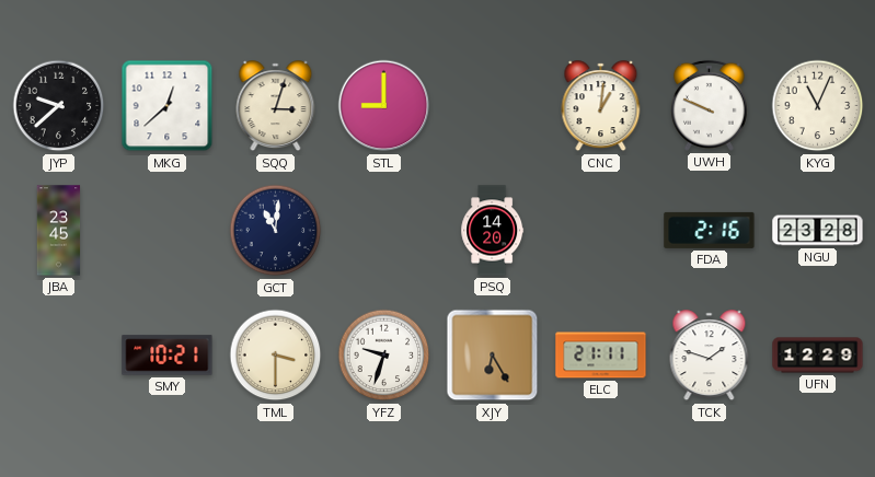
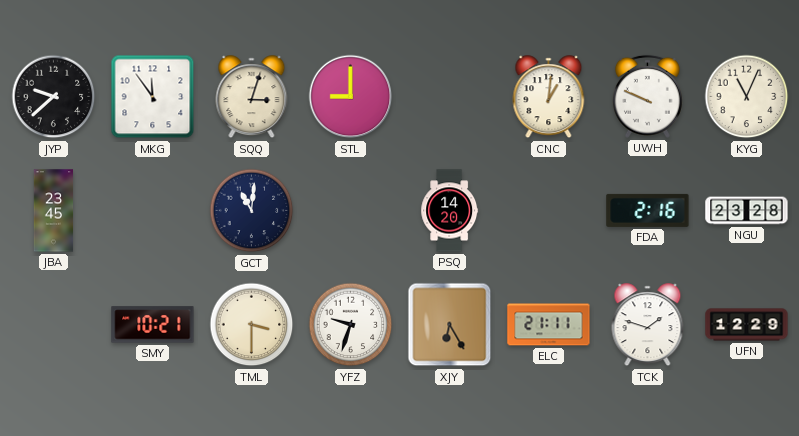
MKG: 12:38 -> 11:54 (153, 97)
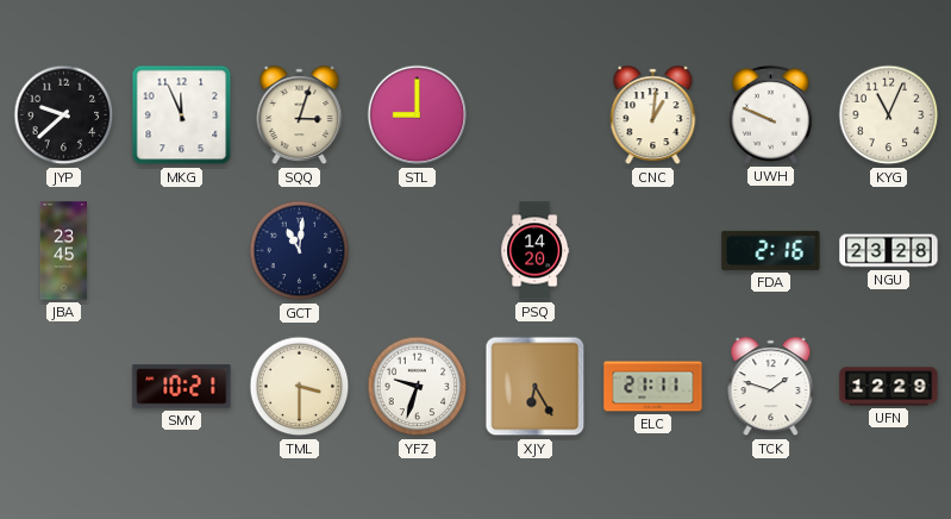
MKG: 11:54 -> 11:56 (182, 115)
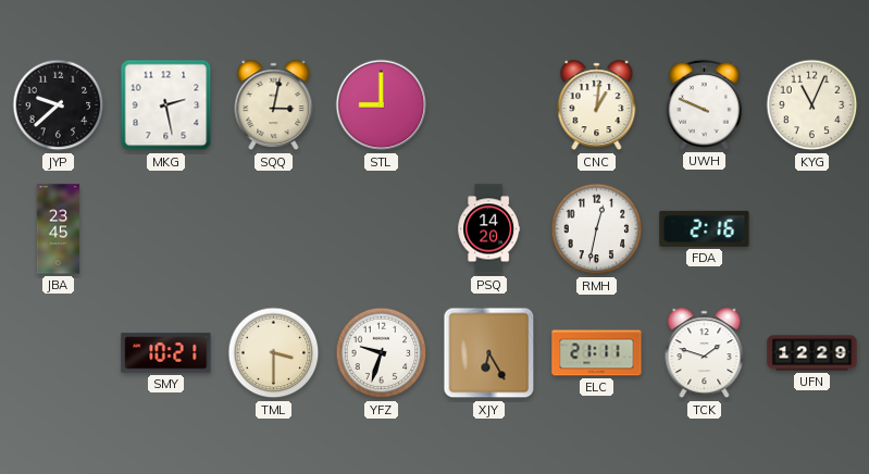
MKG: 11:56 -> 2:28 (166, 105)
SQQ: 3:03 -> 3:02 (274, 105)
GCT: 11:01 -> none (300, 251)
RMH: none -> 12:32 (597, 229)
NGU: 23:28 -> none (889, 251)
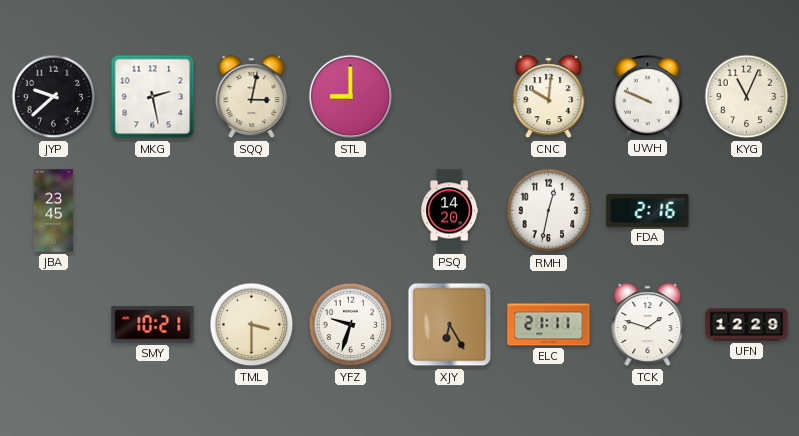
CNC: 1:01 -> 10:01 (549, 97)
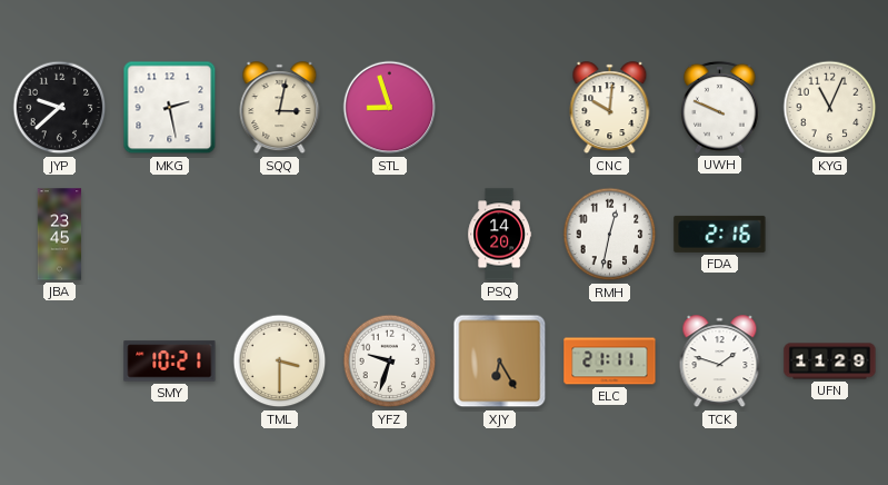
STL: 9:00 -> 8:57 (390, 108)
UFN: 12:29 -> 11:29 (830, 362)
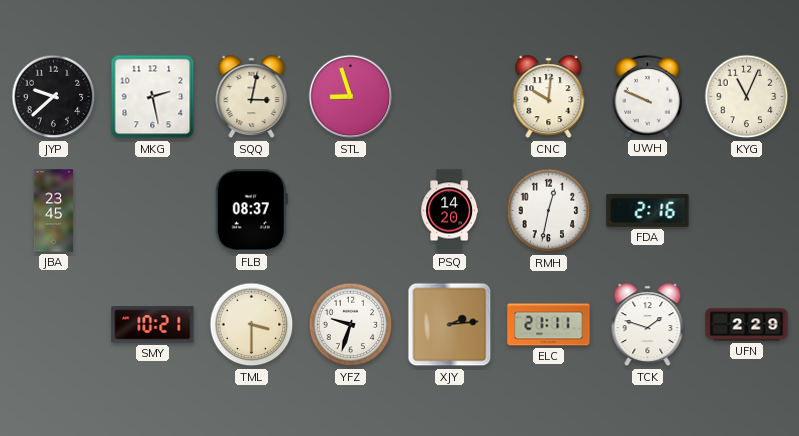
FLB: none -> 08:37 (251, 211)
XJY: 6:25 -> 2:14 (450, 325)
UFN: 11:29 -> 2:29 (747, 325)
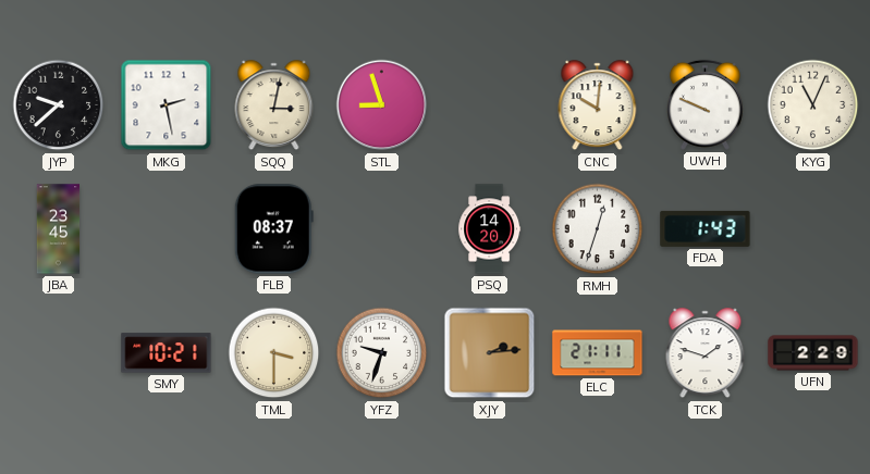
RMH: 12:32 -> 12:33 (598, 229)
FDA: 2:16 -> 1:43 (706, 228)
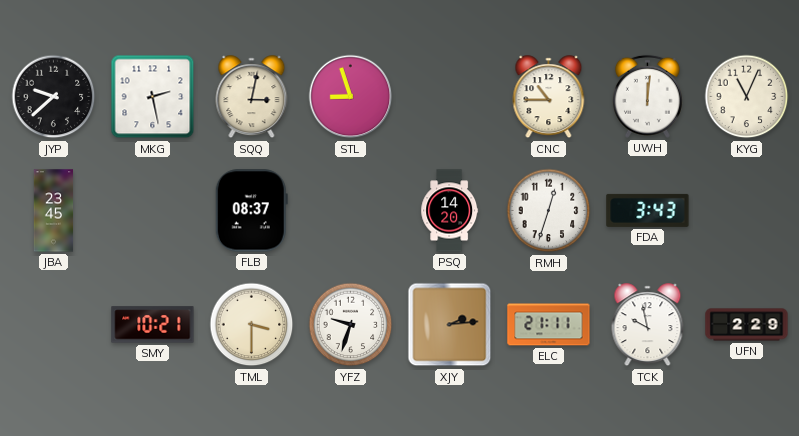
CNC: 10:01 -> 10:45 (549, 97)
UWH: 9:49 -> 12:01 (647, 96)
FDA: 1:43 -> 3:43 (648, 210)
TCK: 1:48 -> 9:58 (648, 325)
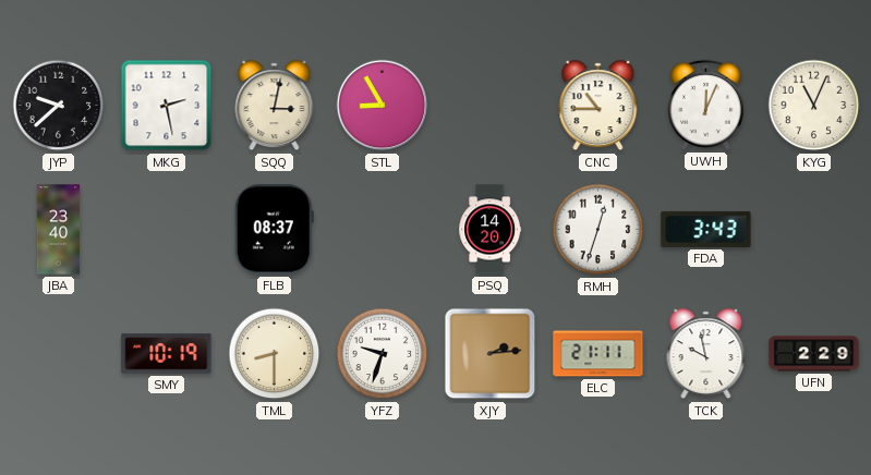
STL: 8:57 -> 8:55 (383, 106)
UWH: 12:01 -> 12:04 (705, 105)
JBA: 23:45 -> 23:40 (59, 230)
SMY: 10:21 -> 10:19 (167, 354)
TML: 3:30 -> 8:30 (275, 354)
